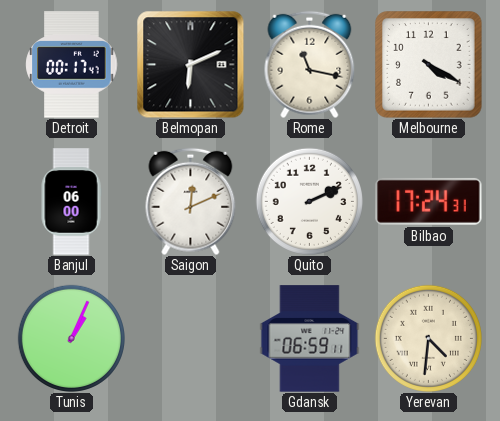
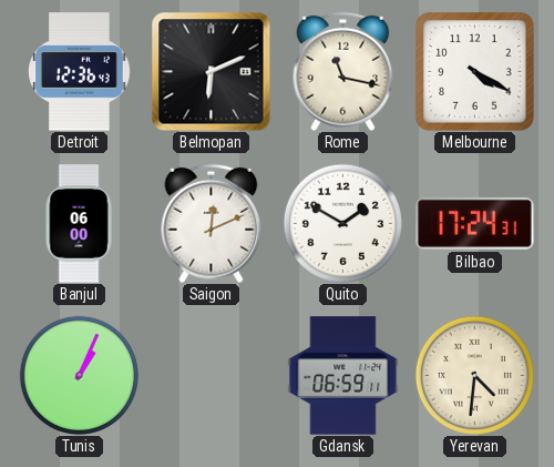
Detroit: 00:17 -> 12:36 (80, 72)
Quito: 2:11 -> 1:50 (342, 223)
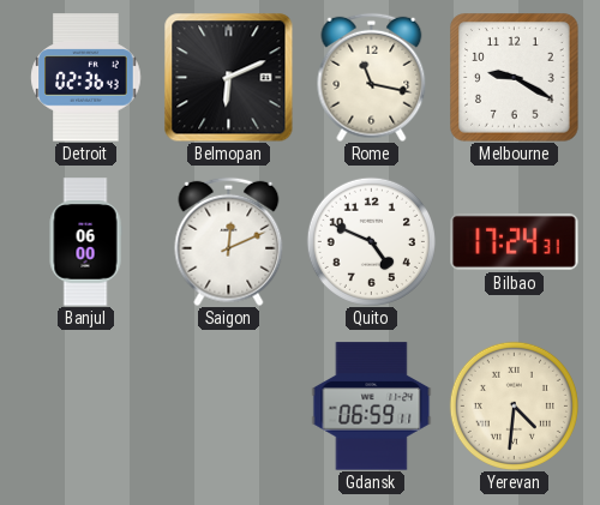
Detroit: 12:36 -> 02:36 (86, 78)
Melbourne: 4:20 -> 9:20 (515, 78)
Quito: 1:50 -> 4:49 (371, 241)
Tunis: 1:04 -> none (79, 375)
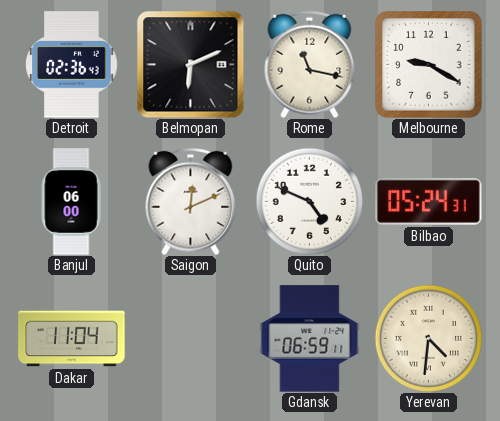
Bilbao: 17:24 -> 05:24 (429, 201)
Dakar: none -> 11:04 (72, 339)
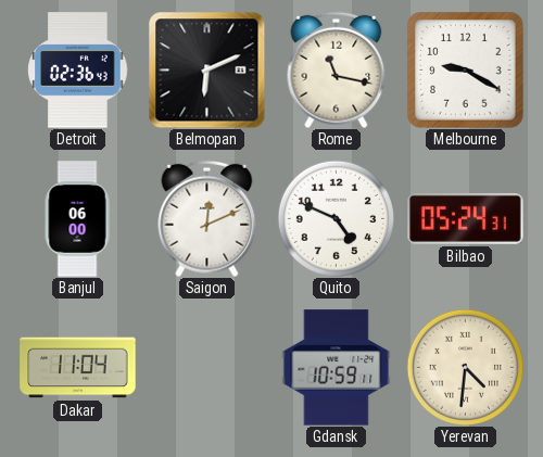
Gdansk: 06:59 -> 10:59 (337, 368)
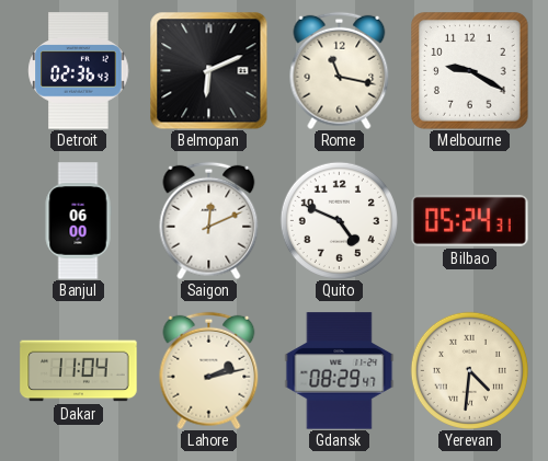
Lahore: none -> 2:13 (209, 370)
Gdansk: 10:59 -> 08:29 (340, 371)
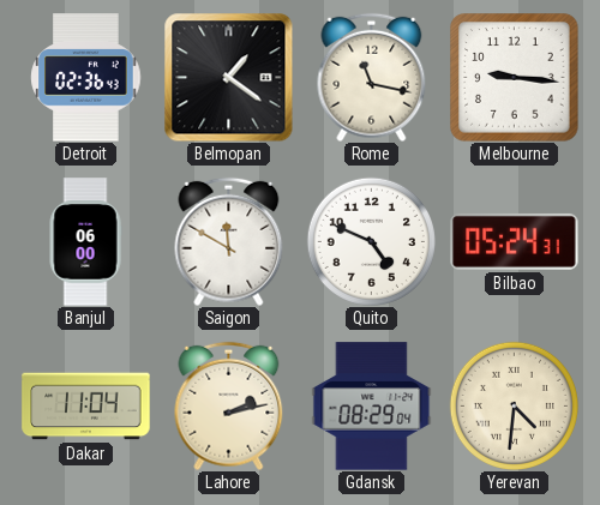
Belmopan: 6:11 -> 1:21 (228, 77)
Melbourne: 9:20 -> 9:16 (515, 78)
Saigon: 12:11 -> 11:50 (229, 241)
Gdansk: 08:29:47 -> 08:29:04 (372, 407)
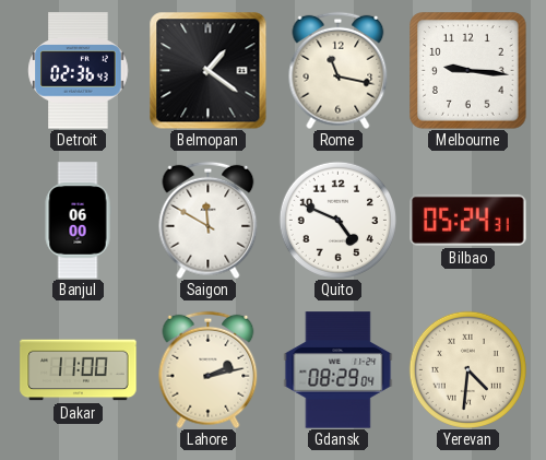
Dakar: 11:04 -> 11:00 (79, 370)
